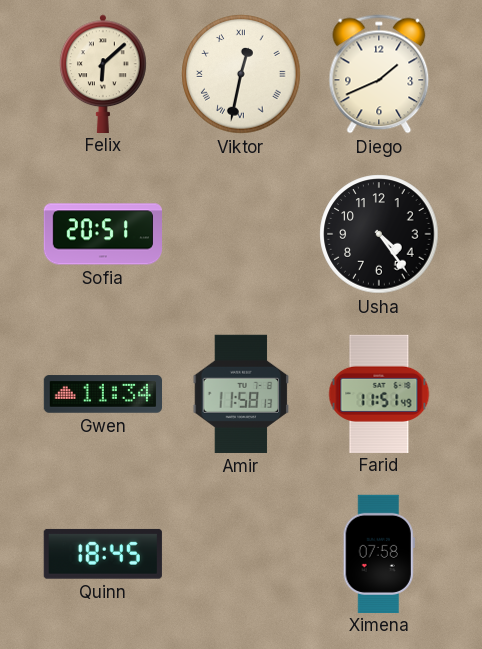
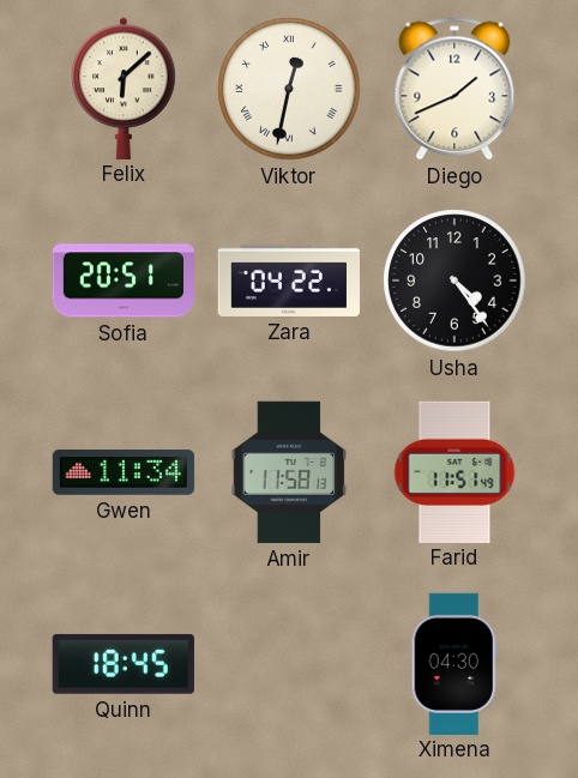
Zara: none -> 04:22 (288, 281)
Ximena: 07:58 -> 04:30 (454, 663)
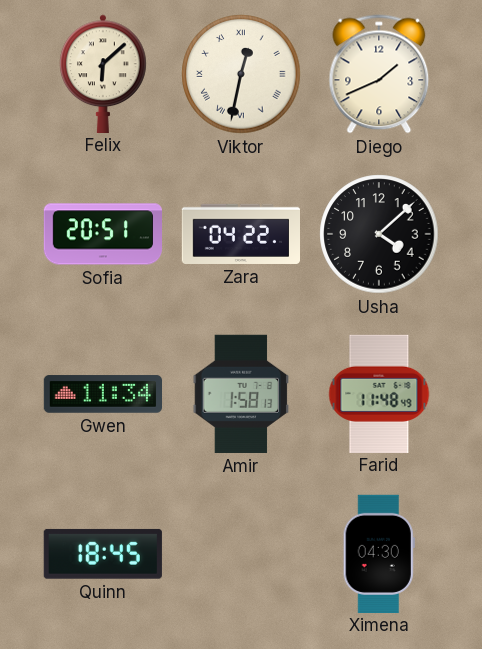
Usha: 4:24 -> 4:08 (379, 234)
Amir: 11:58 -> 1:58 (241, 394)
Farid: 11:51 -> 11:48 (379, 393)
